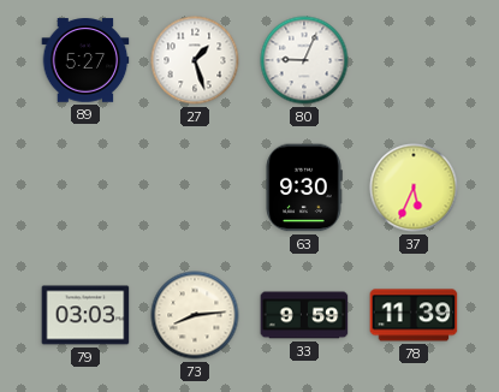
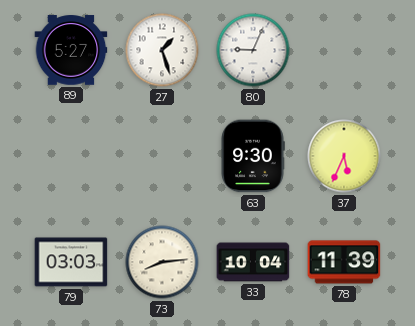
33: 9:59 -> 10:04 (253, 262)
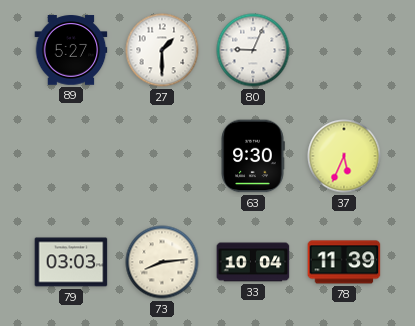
27: 1:27 -> 1:30 (162, 50)
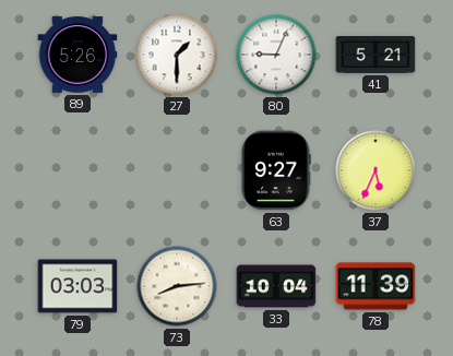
89: 5:27 -> 5:26 (78, 55)
41: none -> 5:21 (375, 56)
63: 9:30 -> 9:27 (276, 170)
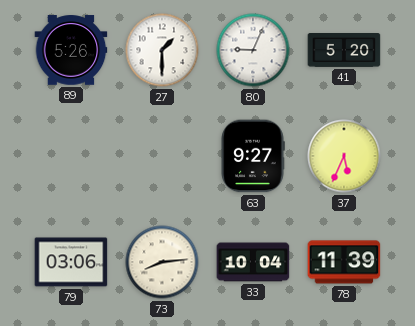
41: 5:21 -> 5:20 (344, 51)
79: 03:03 -> 03:06 (71, 262)
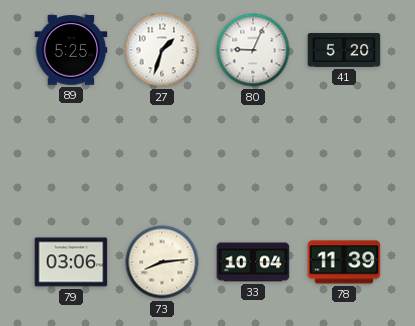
89: 5:26 -> 5:25 (71, 50)
27: 1:30 -> 1:33 (162, 50)
63: 9:27 -> none (253, 156)
37: 5:34 -> none (344, 156)
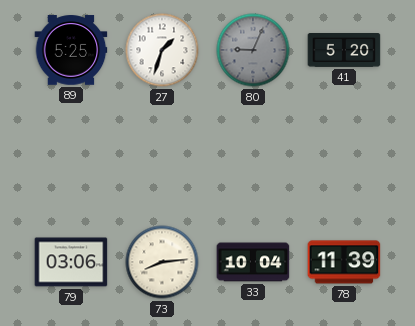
80 dial: white -> grey (253, 50)
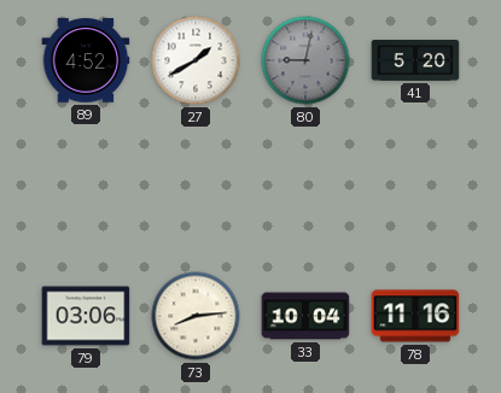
89: 5:25 -> 4:52 (86, 60)
27: 1:33 -> 1:40 (196, 60)
80: 9:04 -> 9:02 (305, 60)
78: 11:39 -> 11:16 (415, 316)
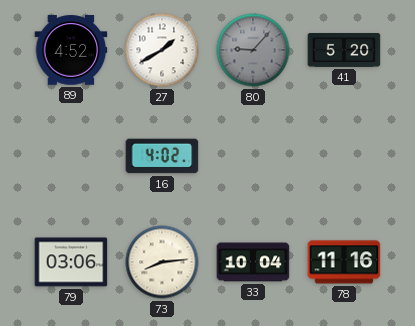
80: 9:02 -> 9:07 (253, 50)
16: none -> 4:02 (162, 156)
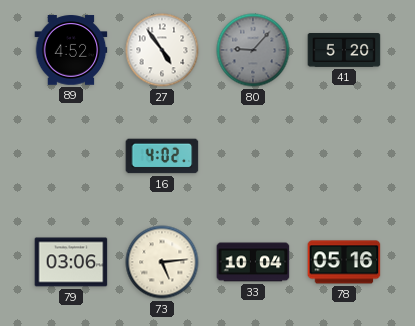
27: 1:40 -> 4:54 (162, 50)
73: 8:14 -> 5:14 (162, 262)
78: 11:16 -> 05:16 (344, 262)
